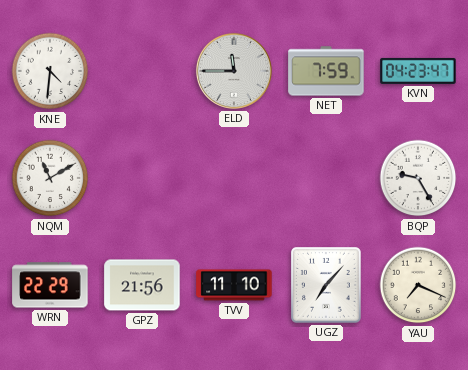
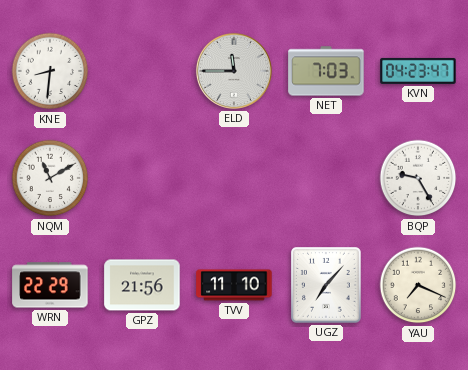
KNE: 4:31 -> 8:31 (50, 71)
NET: 7:59 -> 7:03 (326, 71)
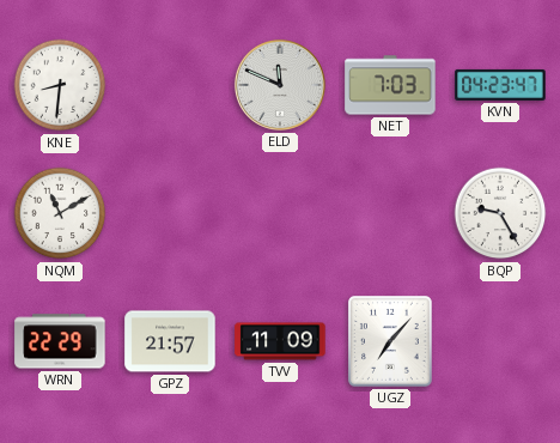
ELD: 11:45 -> 11:49 (280, 85)
GPZ: 21:56 -> 21:57 (170, 341)
TVV: 11:10 -> 11:09 (280, 341)
YAU: 7:19 -> none (418, 285)
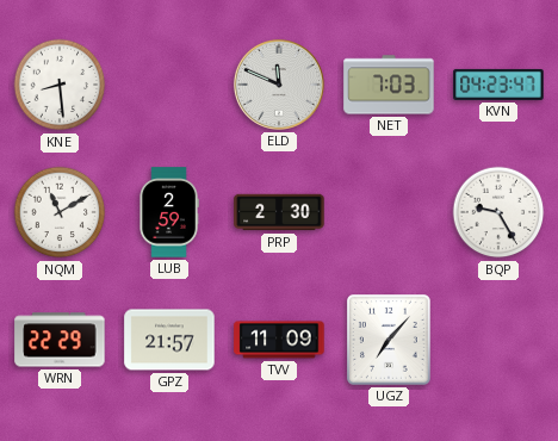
KNE: 8:31 -> 8:29 (60, 85)
LUB: none -> 2:59 (169, 212)
PRP: none -> 2:30 (279, 212)
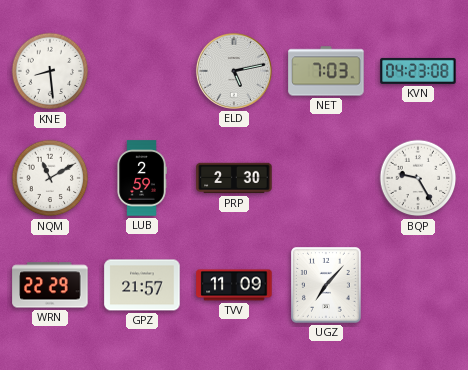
ELD: 11:49 -> 5:13 (234, 71)
KVN: 04:23:47 -> 04:23:08 (418, 71)
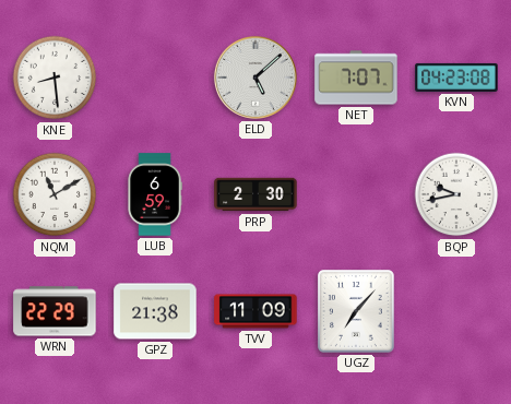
ELD: 5:13 -> 5:08 (255, 78)
NET: 7:03 -> 7:07 (356, 78)
LUB: 2:59 -> 6:59 (155, 194)
BQP: 9:25 -> 9:43 (456, 194)
GPZ: 21:57 -> 21:38 (155, 311)
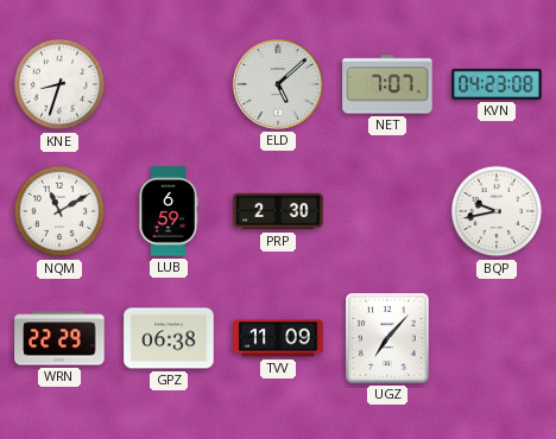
KNE: 8:29 -> 8:33 (59, 84)
GPZ: 21:38 -> 06:38 (169, 338)
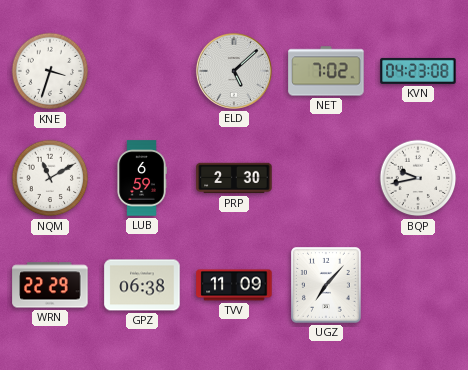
KNE: 8:33 -> 3:33 (50, 71)
NET: 7:07 -> 7:02 (326, 71)
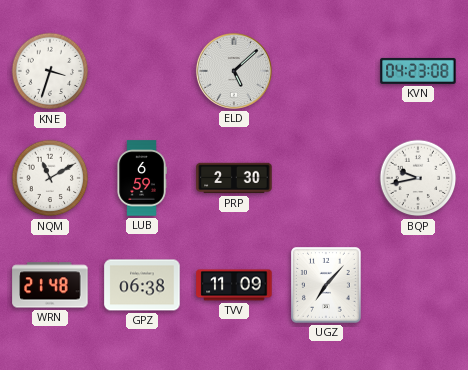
NET: 7:02 -> none (326, 71)
WRN: 22:29 -> 21:48 (50, 285)
